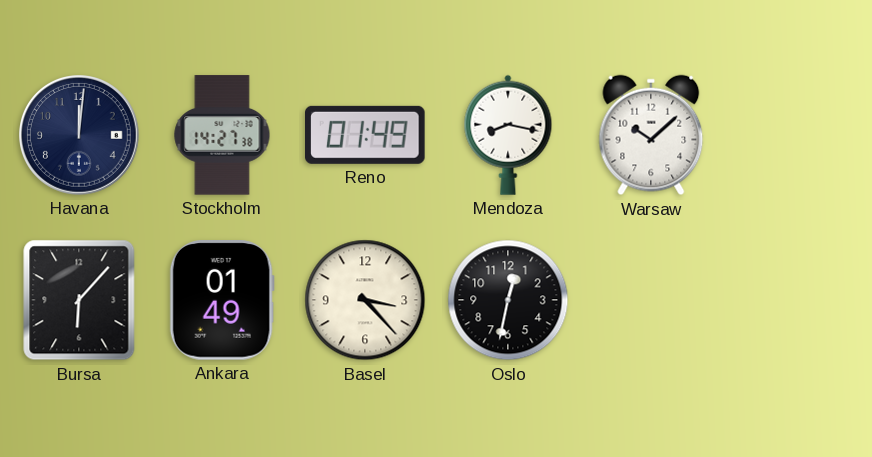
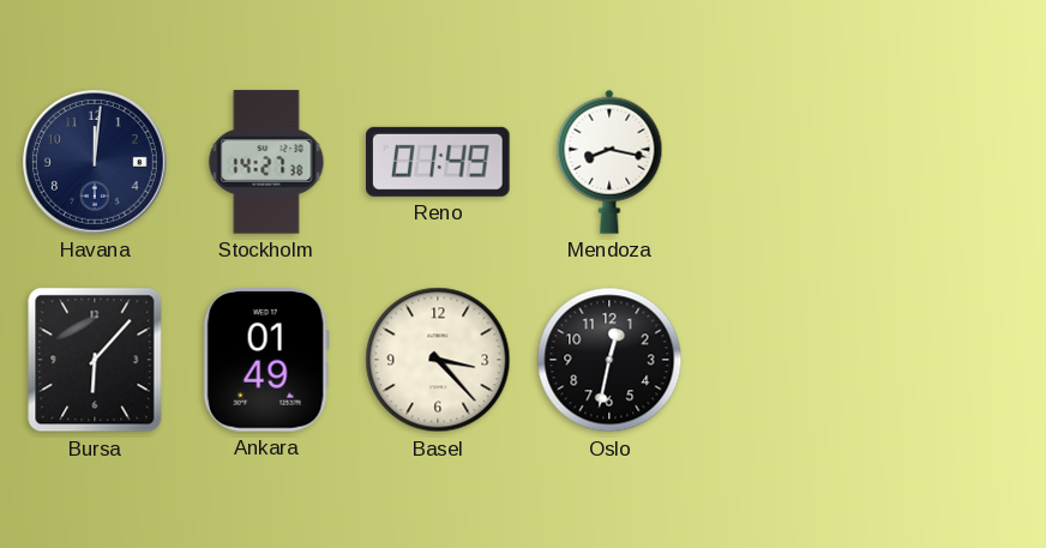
Warsaw: 10:08 -> none (651, 135)
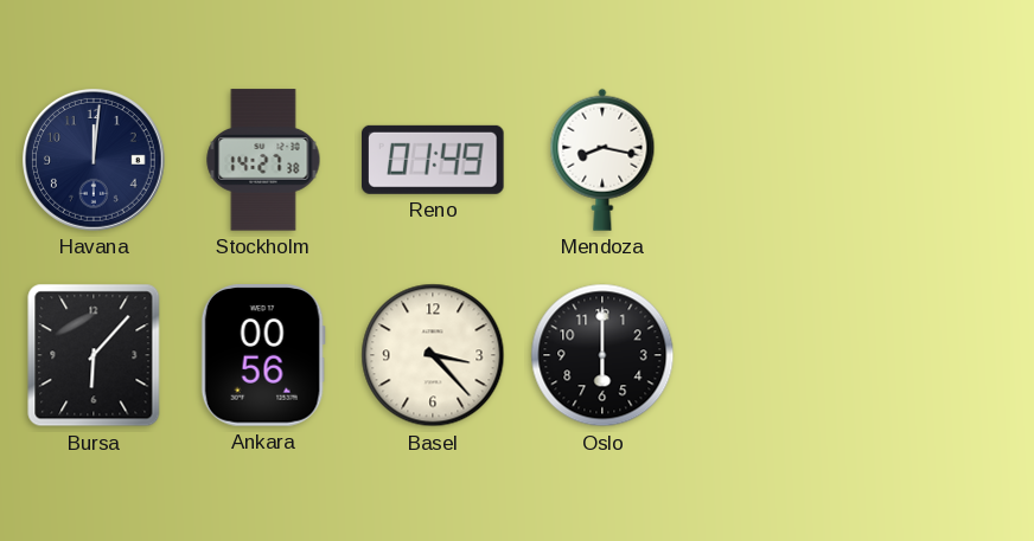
Ankara: 01:49 -> 00:56 (263, 355)
Oslo: 12:32 -> 6:00 (602, 355)
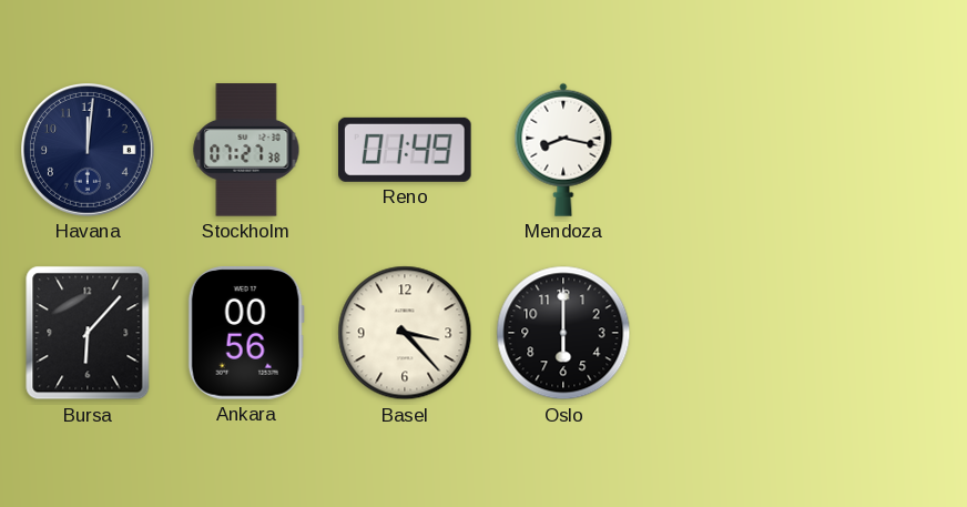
Stockholm: 14:27 -> 07:27 (246, 150)
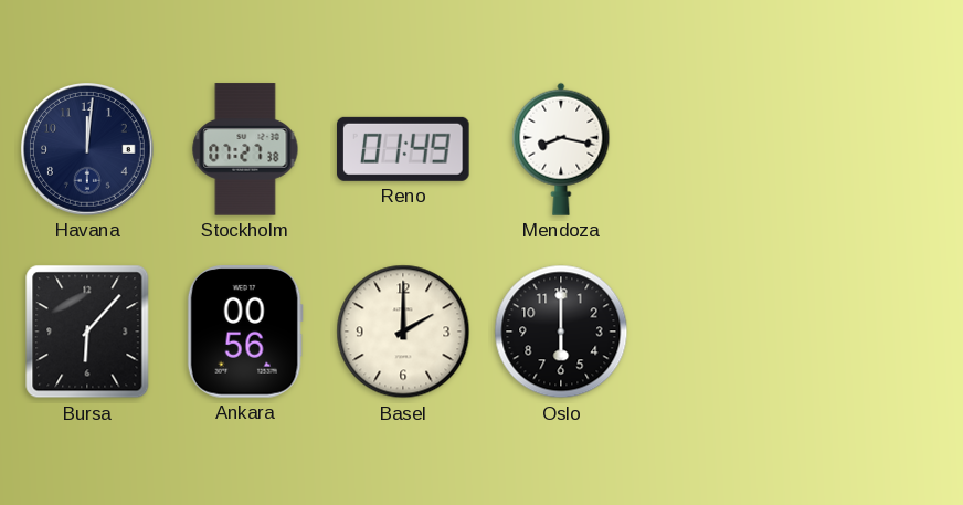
Basel: 3:23 -> 2:00 (403, 332)
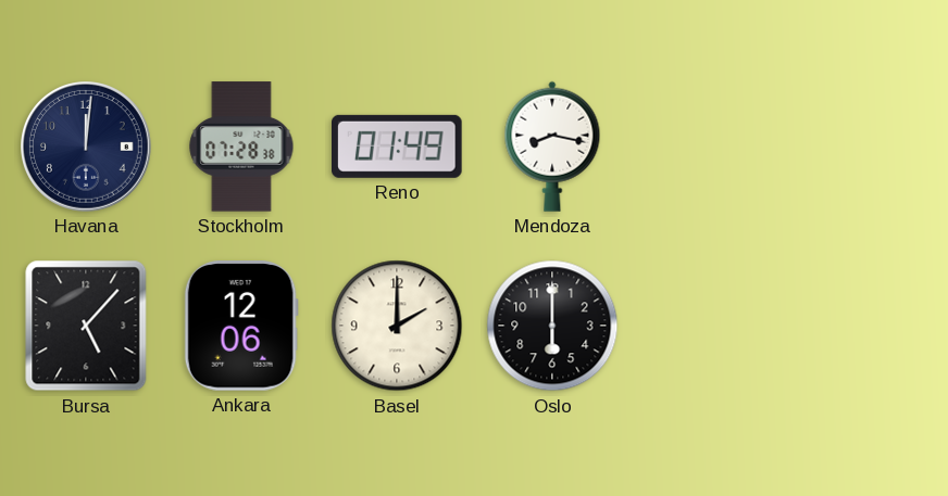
Stockholm: 07:27 -> 07:28 (241, 147)
Bursa: 6:07 -> 5:07 (86, 326)
Ankara: 00:56 -> 12:06 (241, 326)
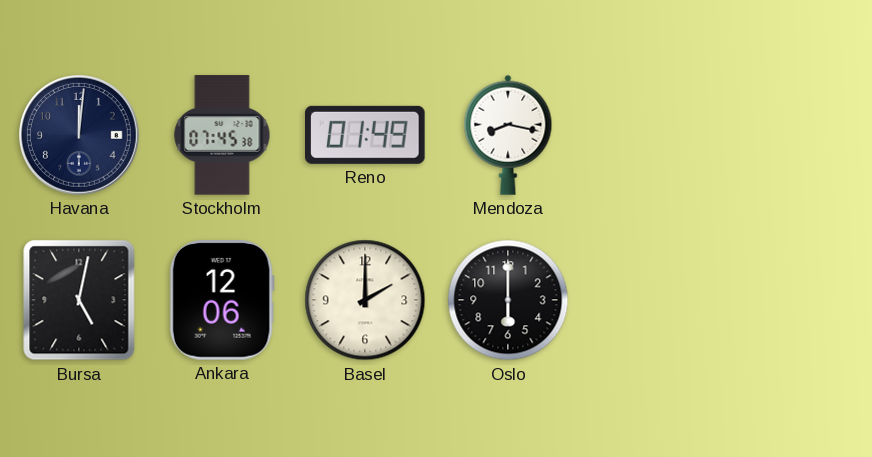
Stockholm: 07:28 -> 07:45 (222, 135)
Bursa: 5:07 -> 5:02 (79, 300)
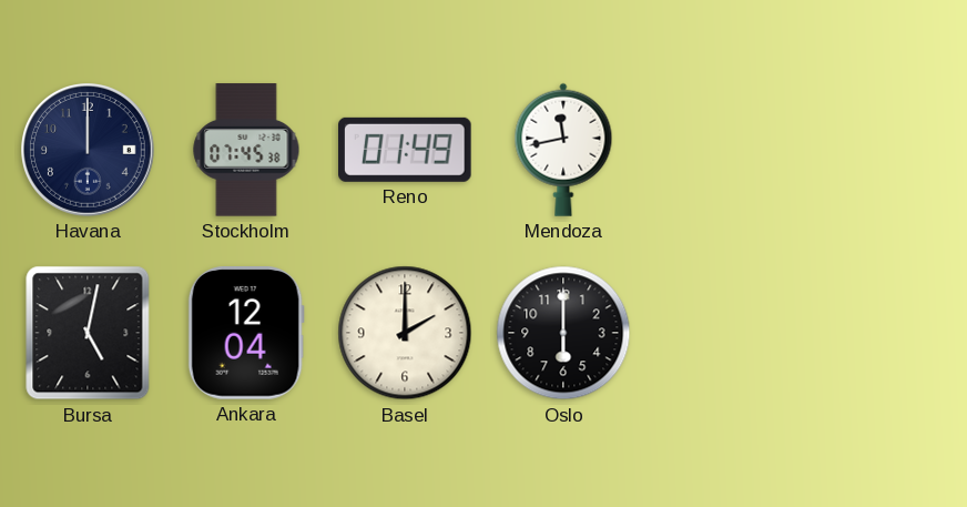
Havana: 12:01 -> 12:00 (89, 151)
Mendoza: 8:17 -> 11:43 (563, 150)
Ankara: 12:06 -> 12:04 (246, 333)
